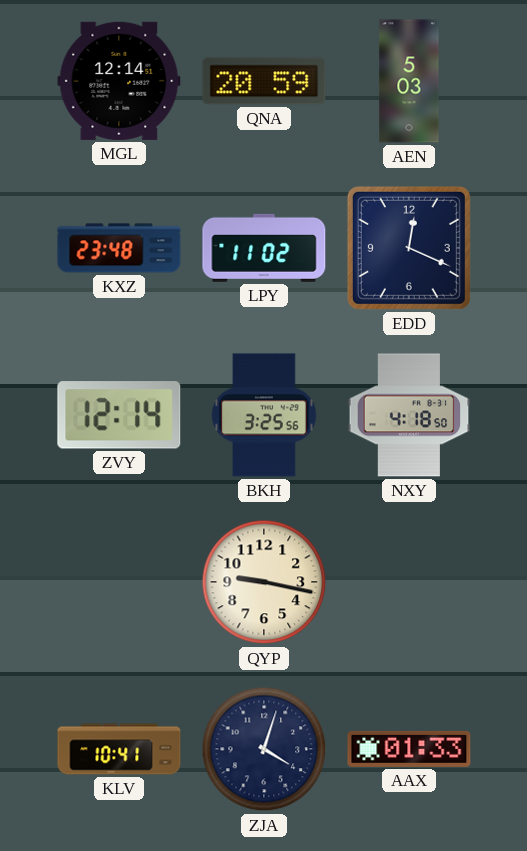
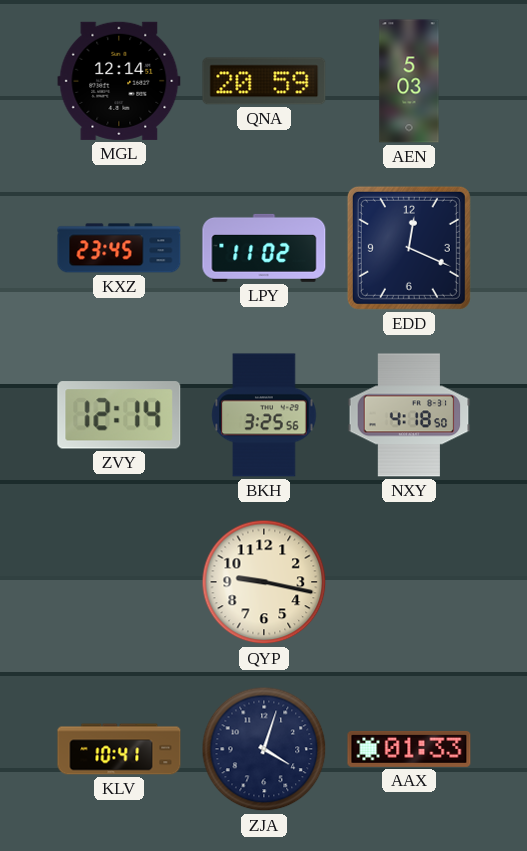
KXZ: 23:48 -> 23:45 (119, 248)
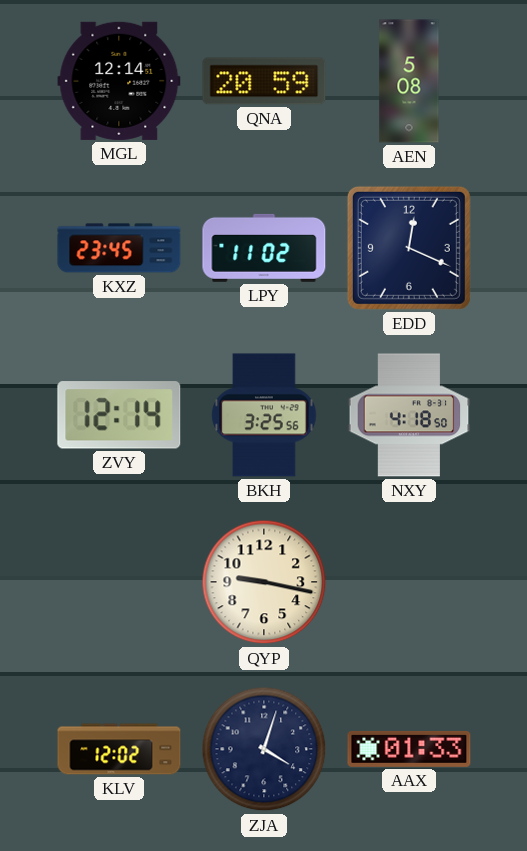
AEN: 5:03 -> 5:08 (409, 81)
KLV: 10:41 -> 12:02 (119, 749)
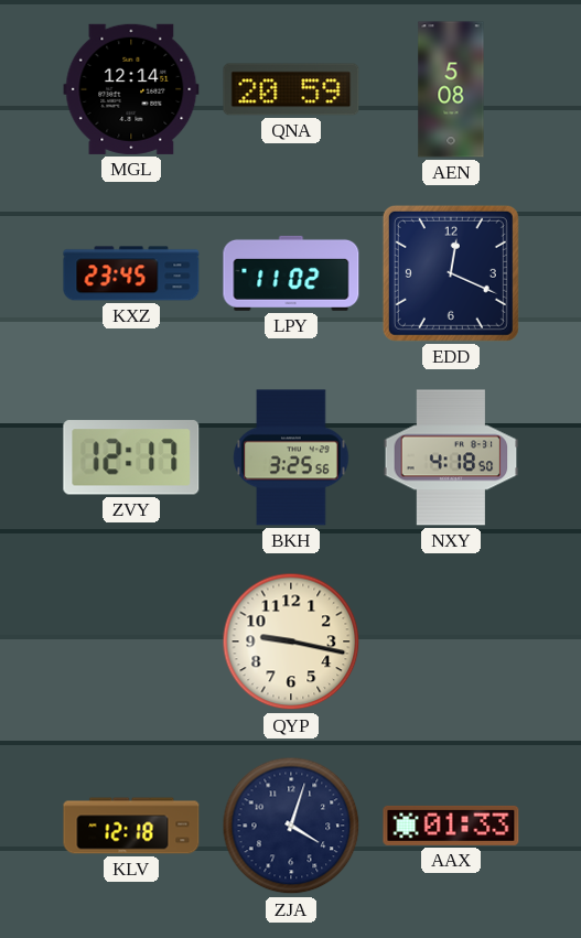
ZVY: 12:14 -> 12:17 (131, 457)
KLV: 12:02 -> 12:18 (131, 826)
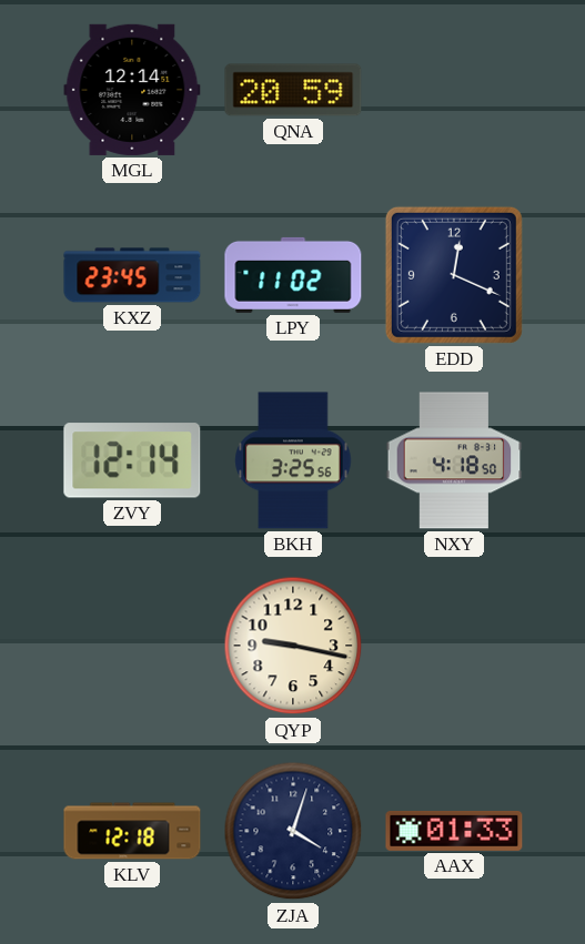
AEN: 5:08 -> none (451, 89)
ZVY: 12:17 -> 12:14 (132, 460)
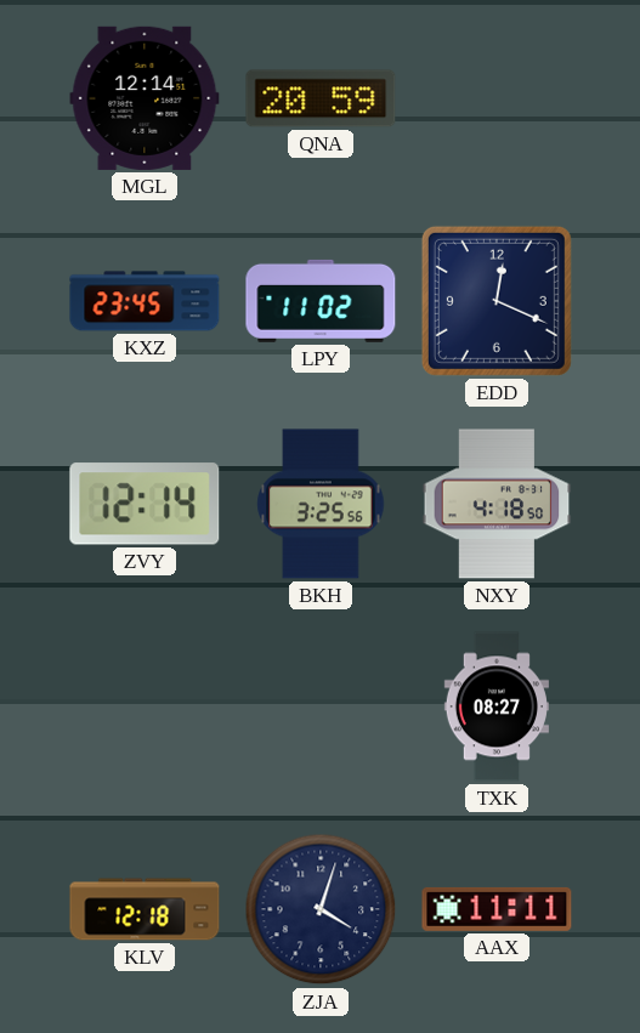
QYP: 9:17 -> none (293, 646)
TXK: none -> 08:27 (495, 706)
AAX: 01:33 -> 11:11 (497, 909)
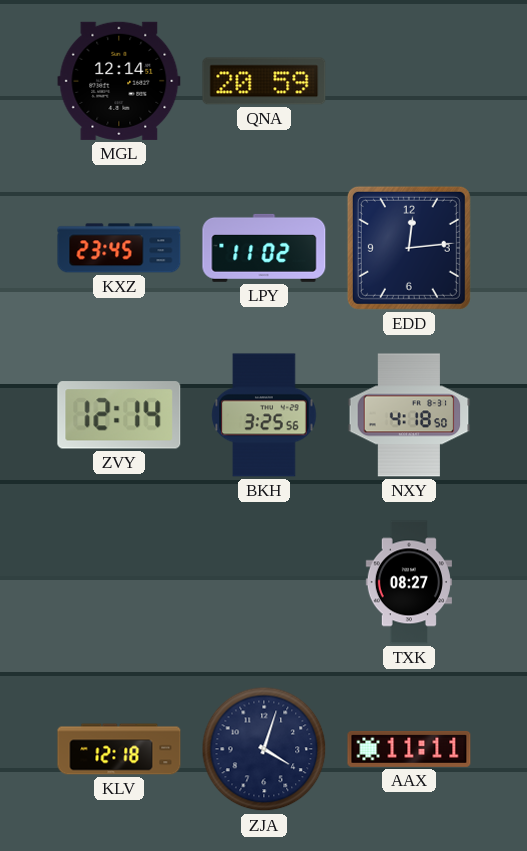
EDD: 12:19 -> 12:14 (409, 248)
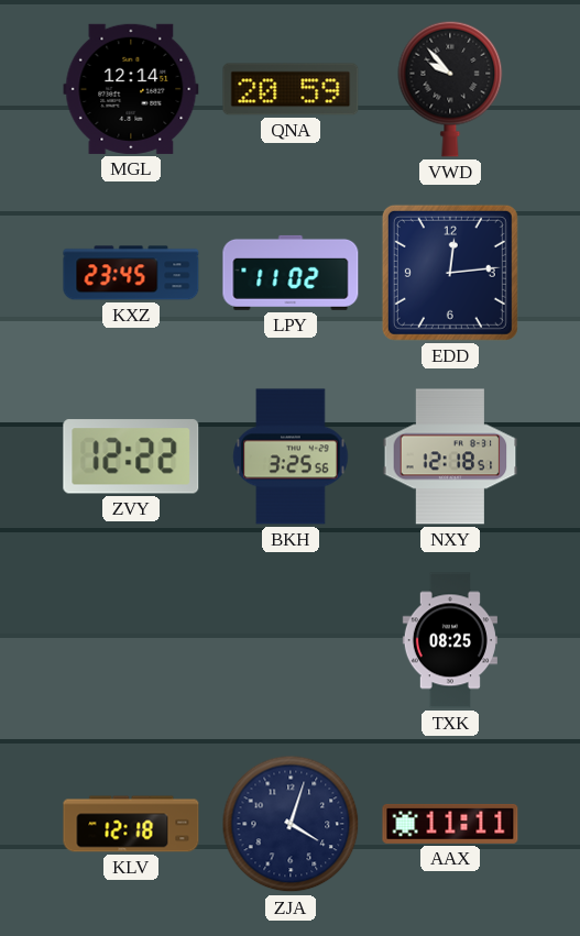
VWD: none -> 9:53 (450, 89)
ZVY: 12:14 -> 12:22 (131, 456)
NXY: 4:18 -> 12:18 (450, 456)
TXK: 08:27 -> 08:25 (449, 640)
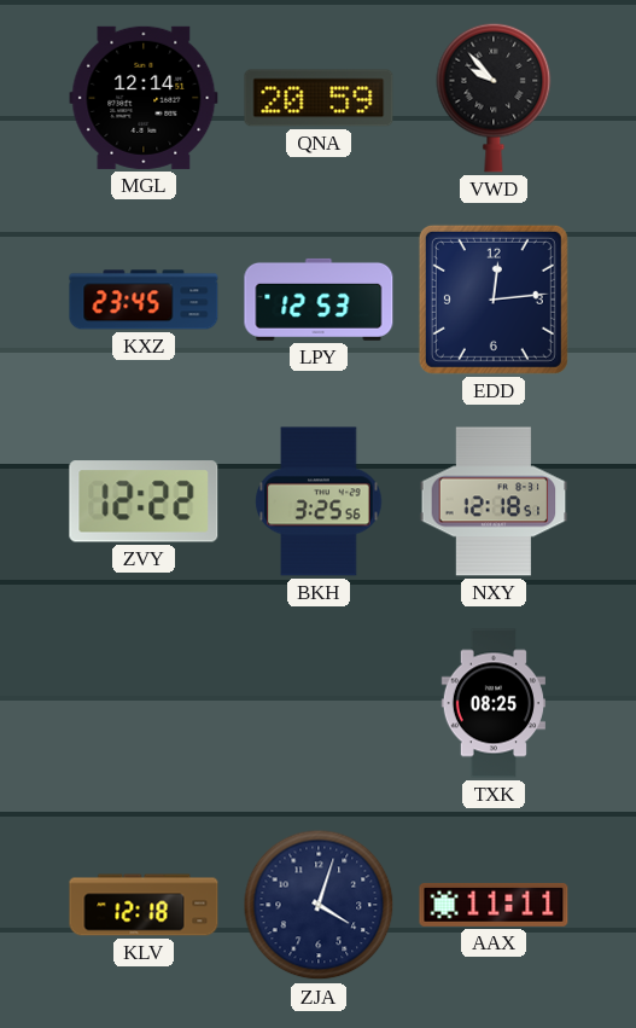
LPY: 11:02 -> 12:53 (319, 300)
